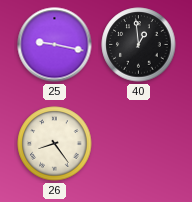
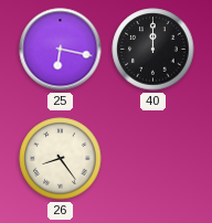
25: 9:17 -> 6:17 (61, 50)
40: 12:59 -> 12:00 (153, 50)
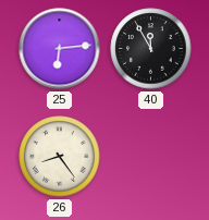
25: 6:17 -> 6:14 (60, 49)
40: 12:00 -> 11:55 (151, 49)
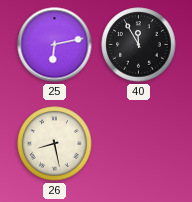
25: 6:14 -> 6:13 (55, 45)
26: 8:24 -> 8:28 (55, 144)
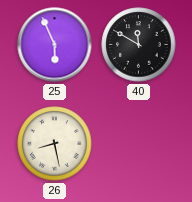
25: 6:13 -> 5:56 (55, 45)
40: 11:55 -> 11:50 (139, 45)
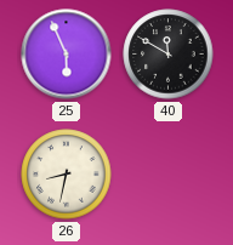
26: 8:28 -> 8:32 (67, 175)
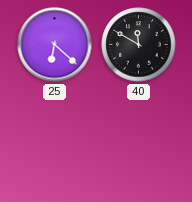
25: 5:56 -> 6:22 (55, 45)
26: 8:32 -> none (67, 175)
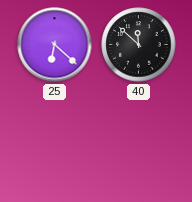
40: 11:50 -> 11:52 (139, 45)
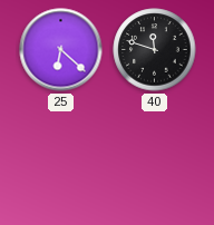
40: 11:52 -> 11:48 (155, 50)
